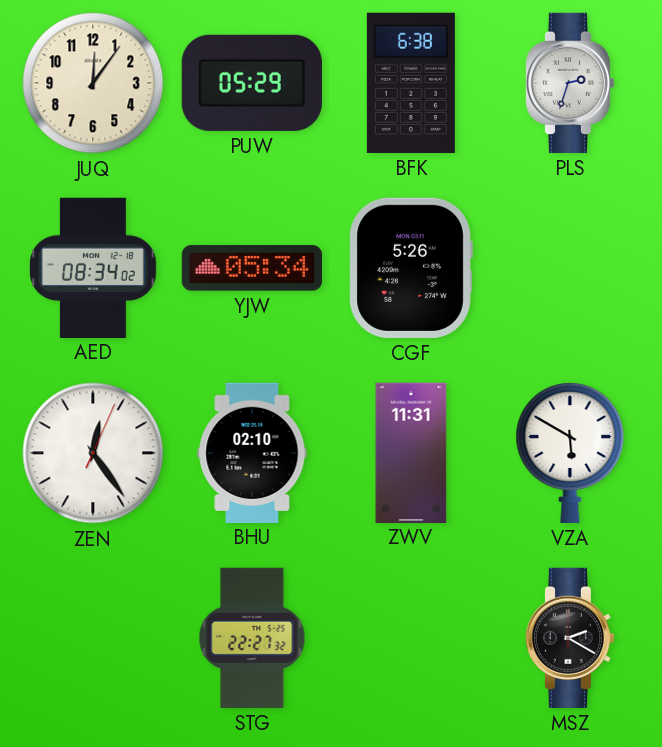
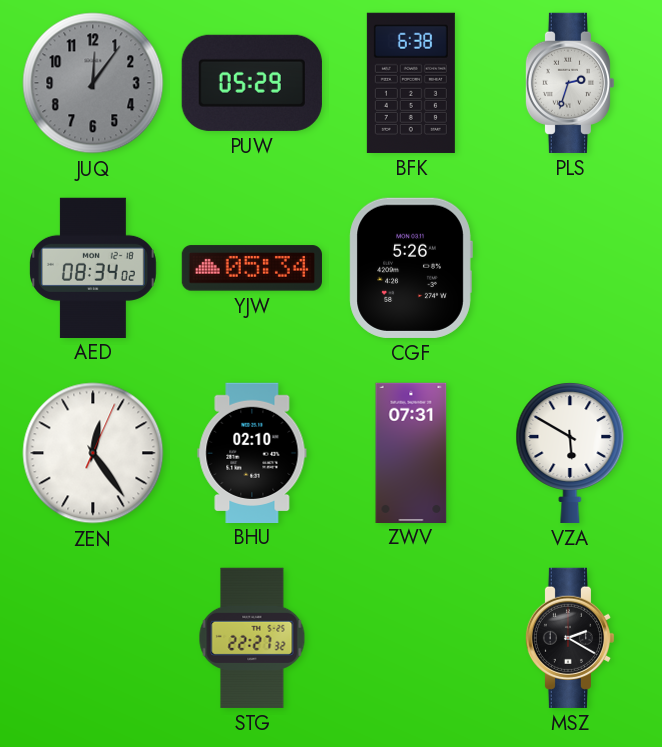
JUQ dial: cream -> grey (93, 83)
ZWV: 11:31 -> 07:31 (411, 452)
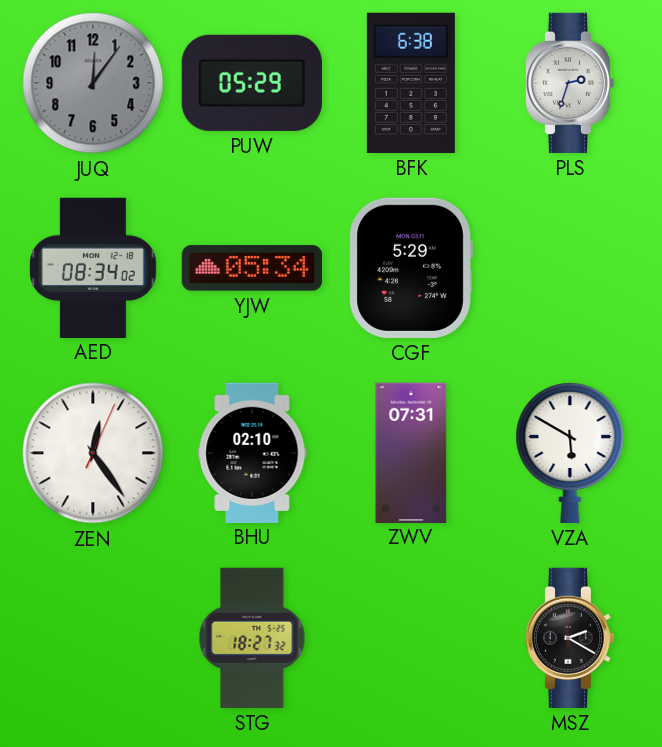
CGF: 5:26 -> 5:29 (411, 268)
STG: 22:27 -> 18:27 (252, 638)
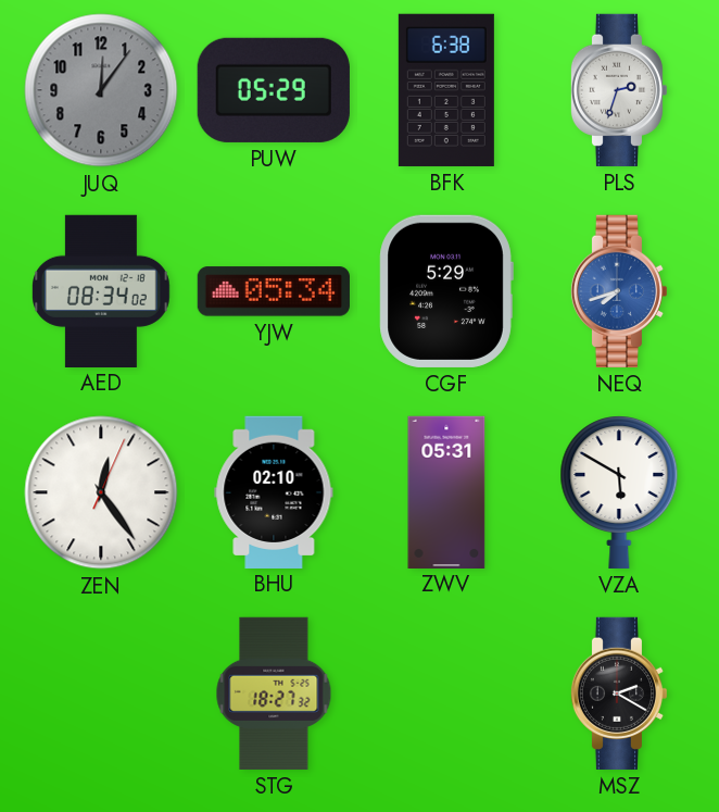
NEQ: none -> 7:42 (619, 291)
ZWV: 07:31 -> 05:31 (446, 491)
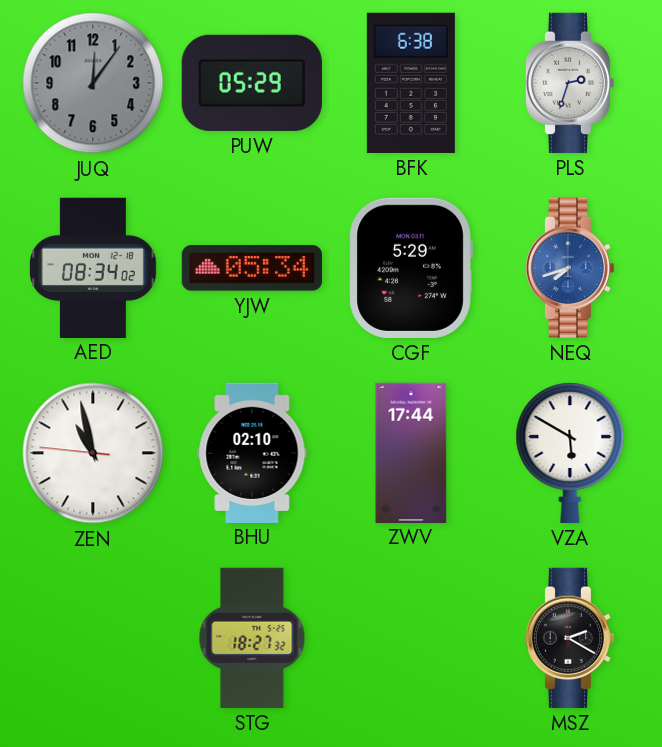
ZEN: 12:24 -> 10:57 (93, 453)
ZWV: 05:31 -> 17:44 (411, 452)
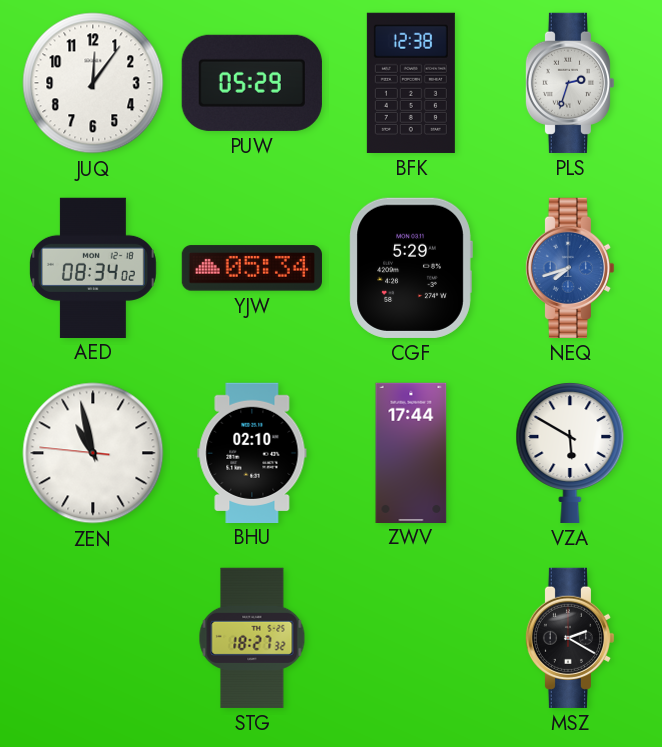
JUQ dial: grey -> white (93, 83)
BFK: 6:38 -> 12:38 (411, 83)
